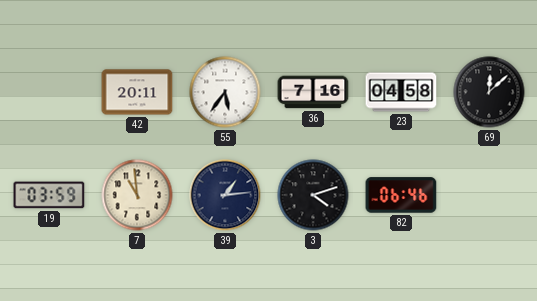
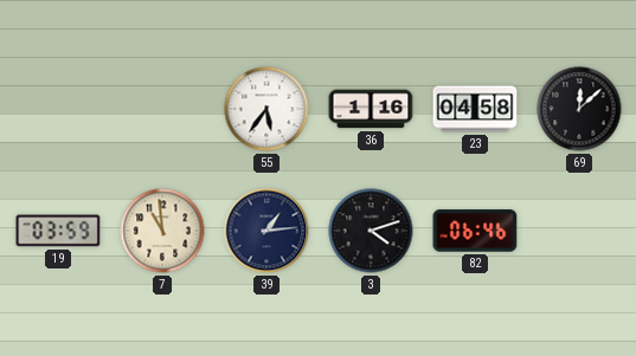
42: 20:11 -> none (137, 92)
36: 7:16 -> 1:16 (371, 109)
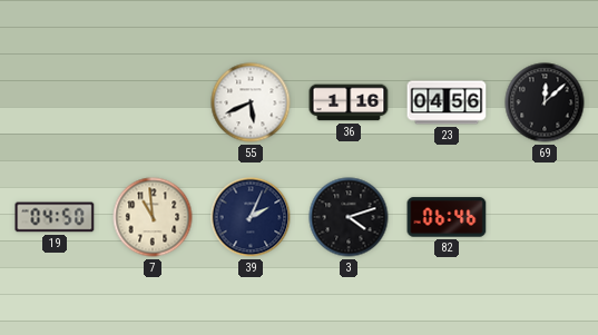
55: 5:36 -> 5:41 (251, 102)
23: 04:58 -> 04:56 (447, 102)
19: 03:59 -> 04:50 (55, 217)
39: 1:14 -> 2:04 (251, 217)
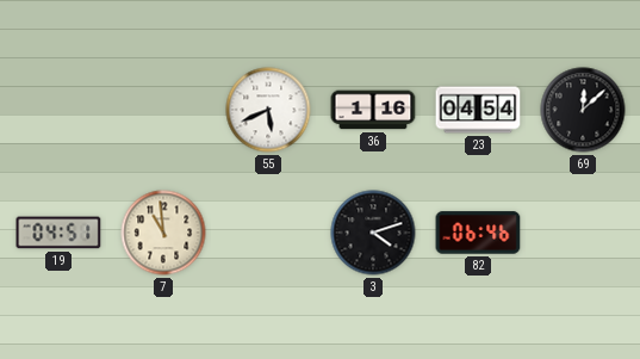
23: 04:56 -> 04:54 (478, 110)
19: 04:50 -> 04:51 (58, 233)
39: 2:04 -> none (251, 217)
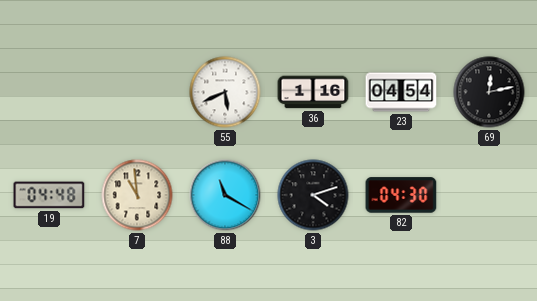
69: 12:08 -> 12:13 (489, 92)
19: 04:51 -> 04:48 (49, 195)
88: none -> 11:20 (225, 195)
82: 06:46 -> 04:30 (401, 195)
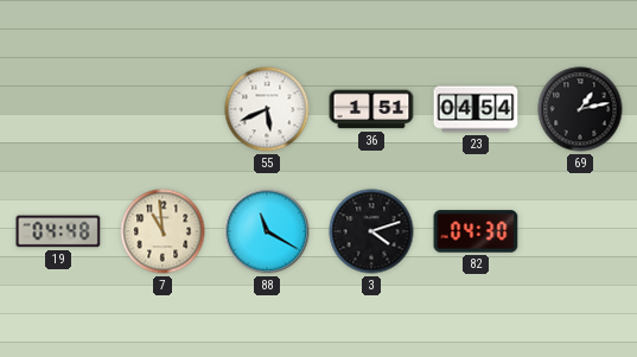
36: 1:16 -> 1:51 (371, 109)
69: 12:13 -> 1:13 (580, 109)
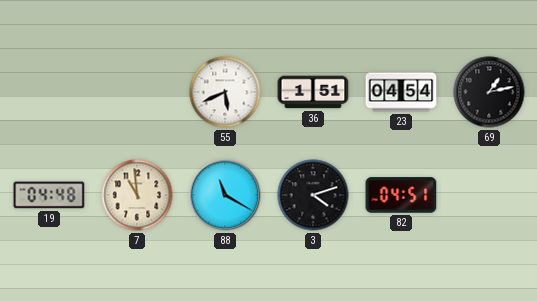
82: 04:30 -> 04:51 (401, 195)
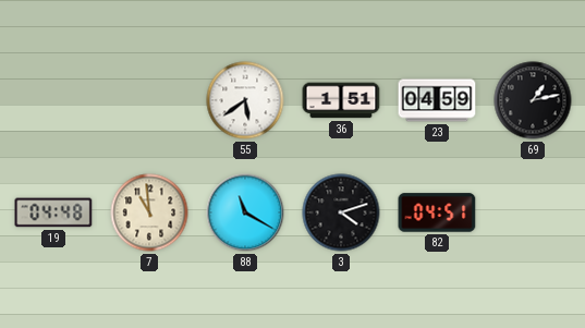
55: 5:41 -> 5:39 (245, 100)
23: 04:54 -> 04:59 (437, 100)
